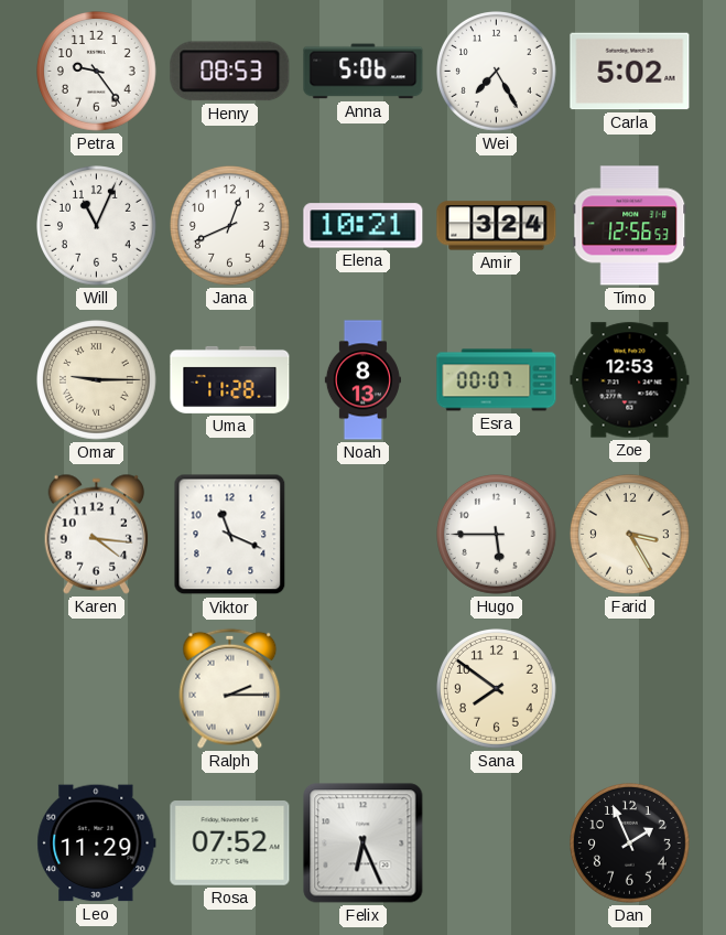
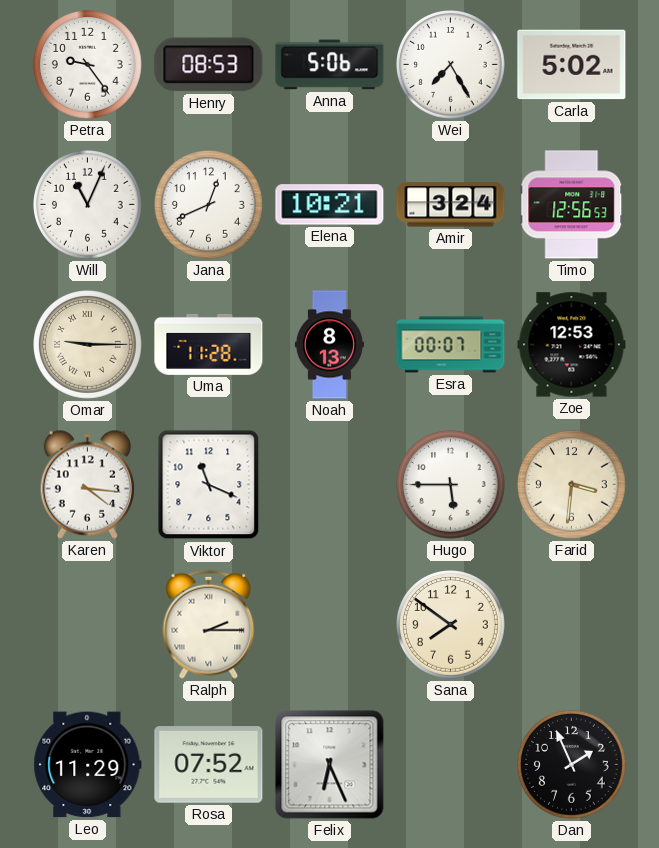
Farid: 3:25 -> 3:31 (572, 485)
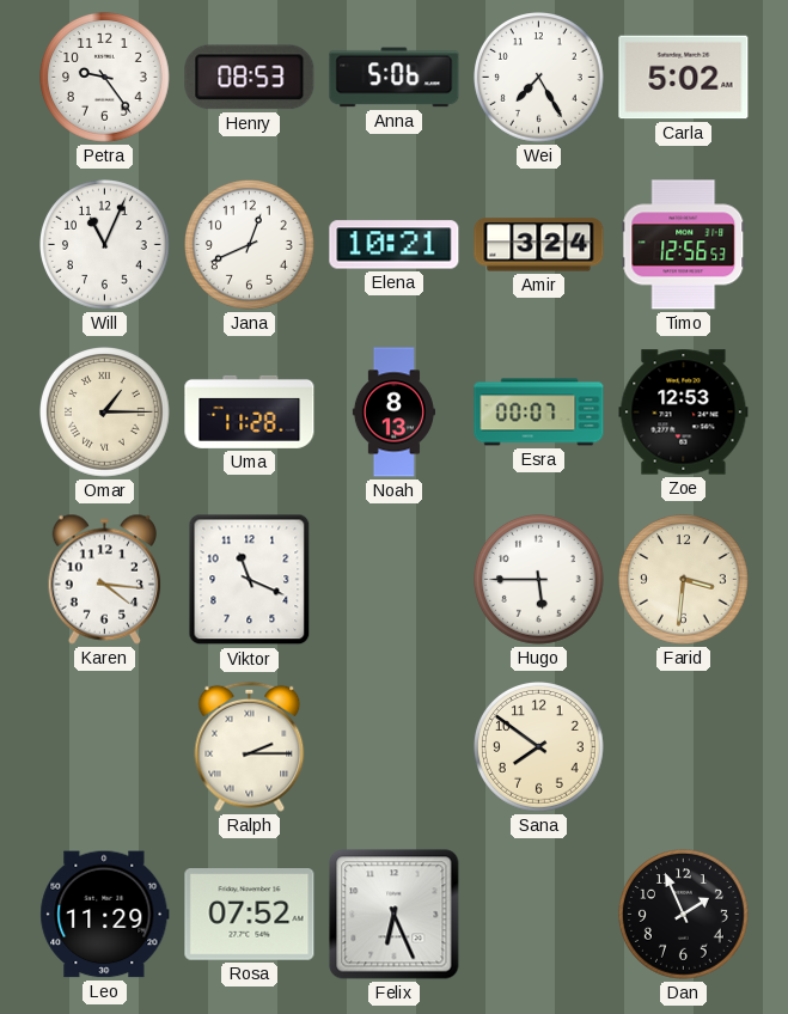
Omar: 9:15 -> 1:15 (105, 413)
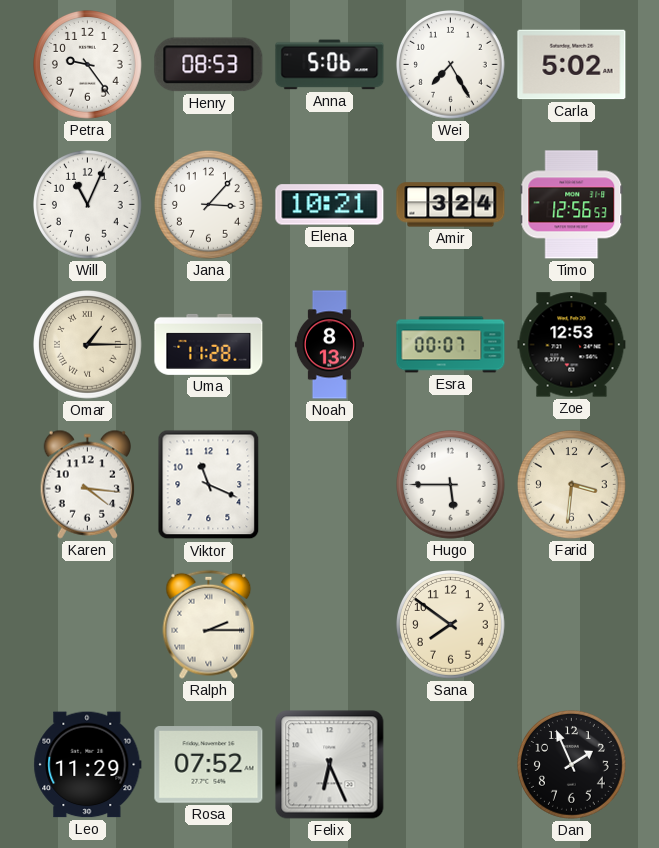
Jana: 12:41 -> 3:07 (209, 205)
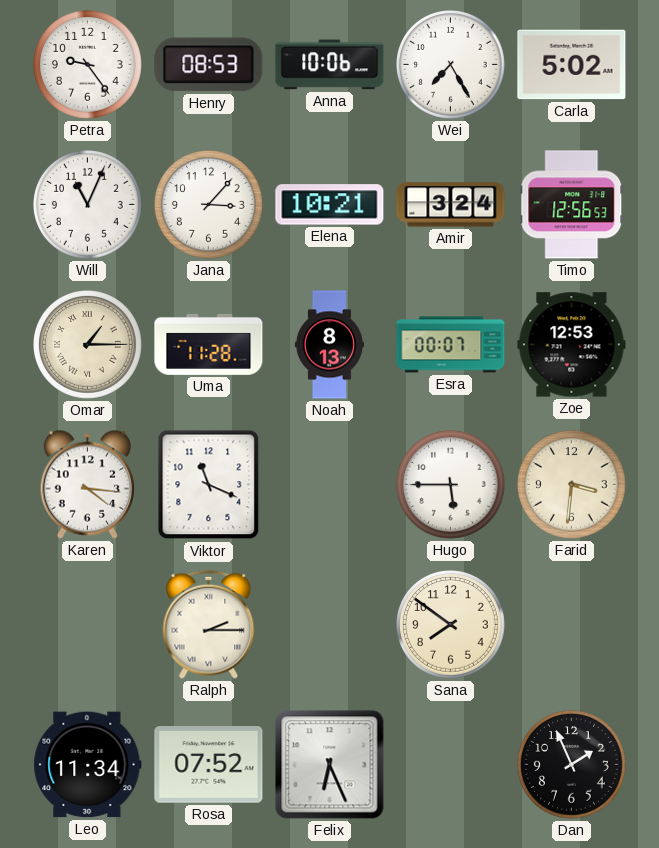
Anna: 5:06 -> 10:06 (330, 65)
Leo: 11:29 -> 11:34 (88, 765)
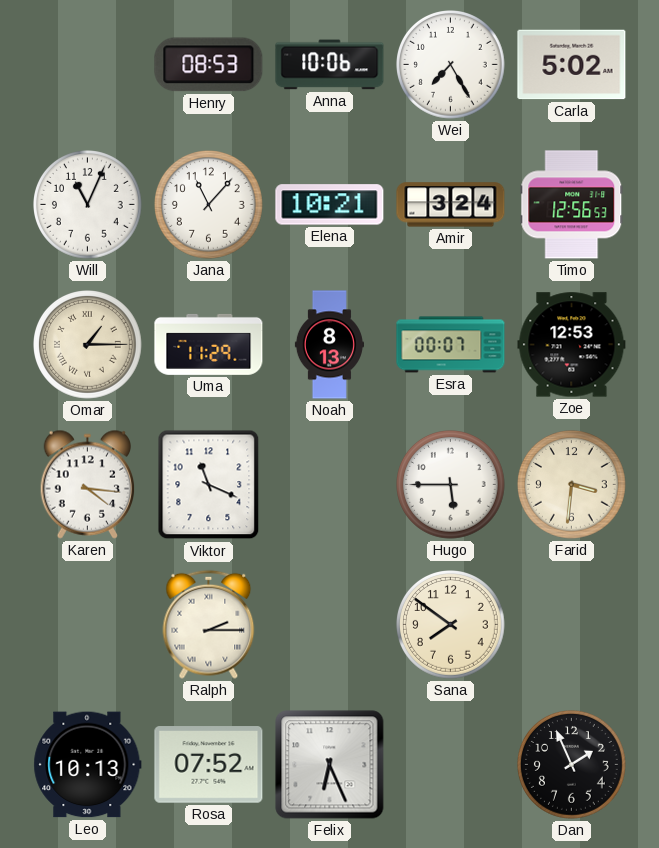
Petra: 9:24 -> none (88, 65)
Jana: 3:07 -> 11:07 (209, 205)
Uma: 11:28 -> 11:29 (209, 344)
Leo: 11:34 -> 10:13 (88, 765)
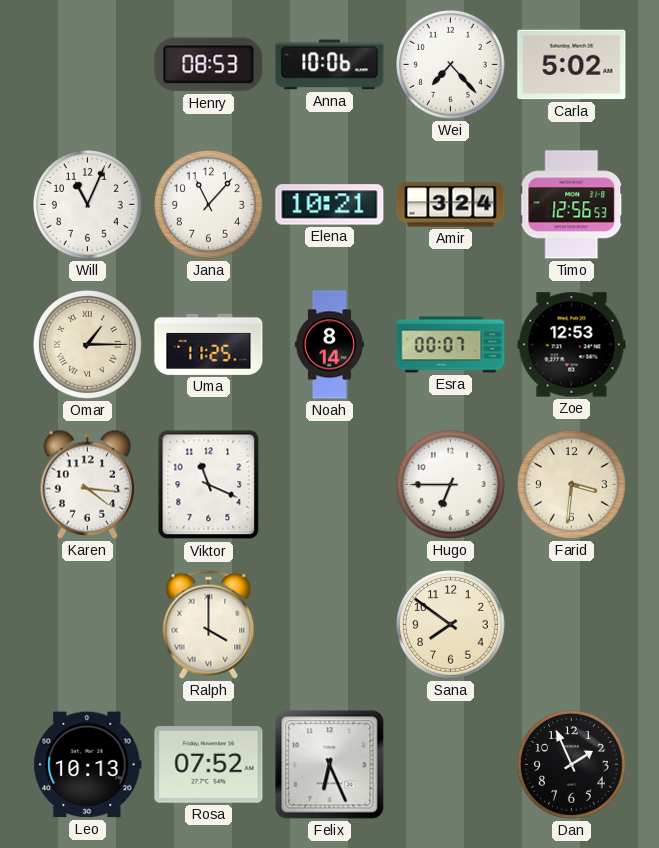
Wei: 7:25 -> 7:23 (451, 65)
Uma: 11:29 -> 11:25 (209, 344)
Noah: 8:13 -> 8:14 (329, 345)
Hugo: 5:45 -> 6:45 (451, 485)
Ralph: 2:15 -> 4:00 (209, 624)
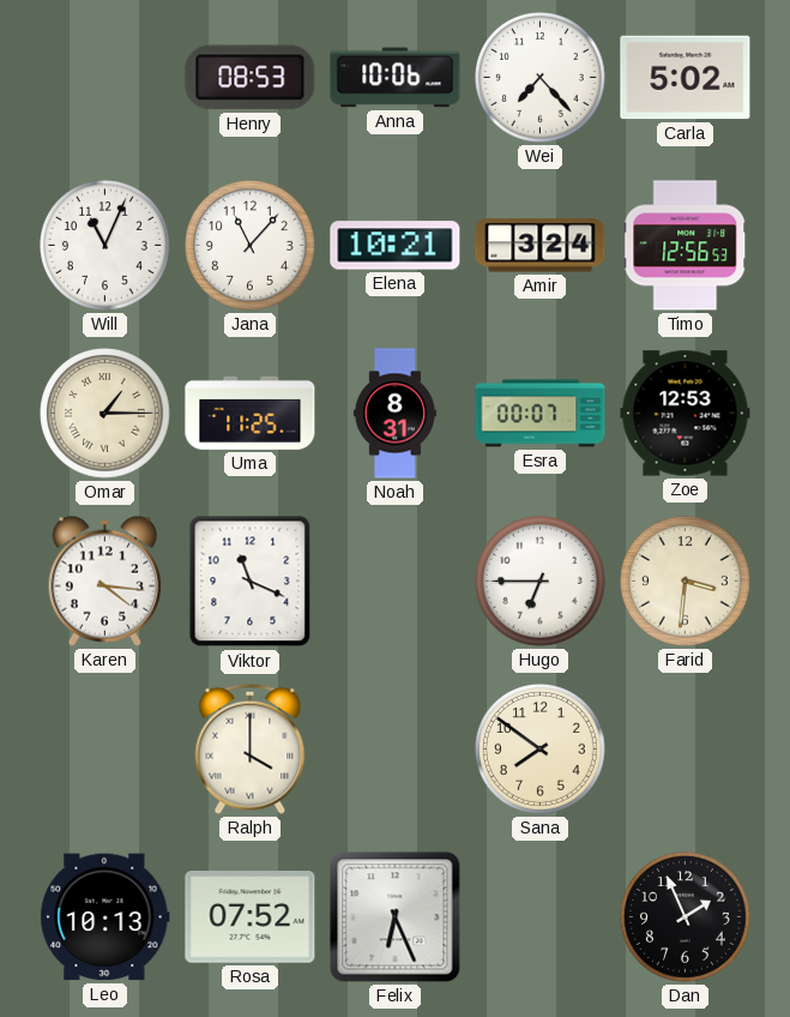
Noah: 8:14 -> 8:31 (394, 414)
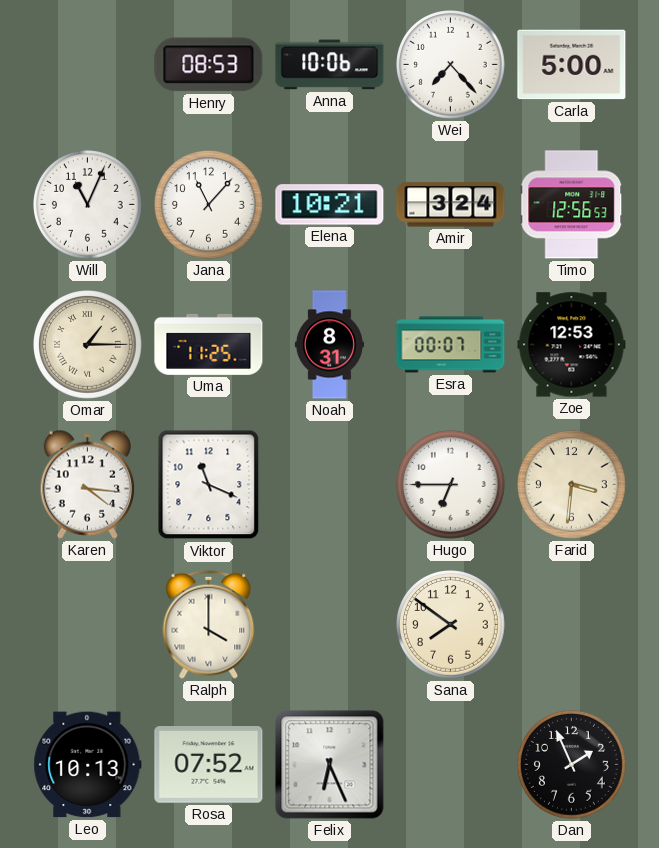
Carla: 5:02 -> 5:00 (572, 65)
